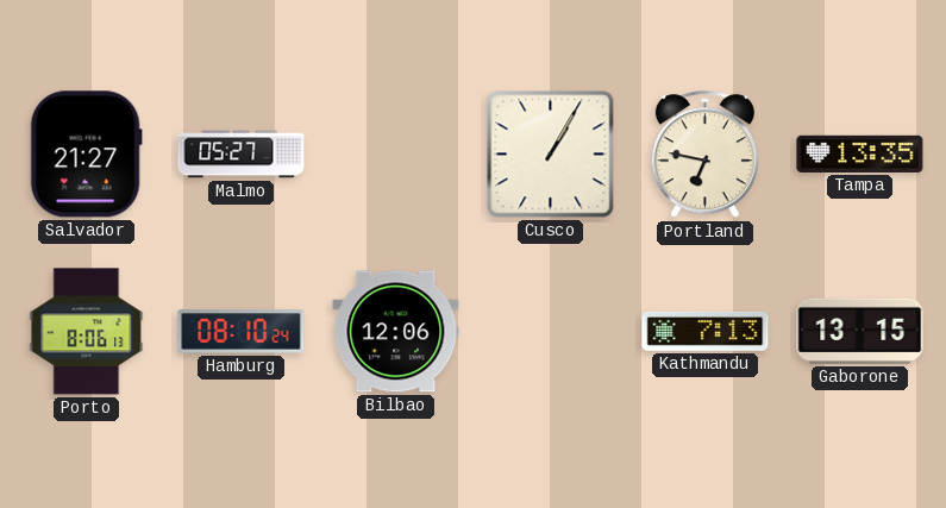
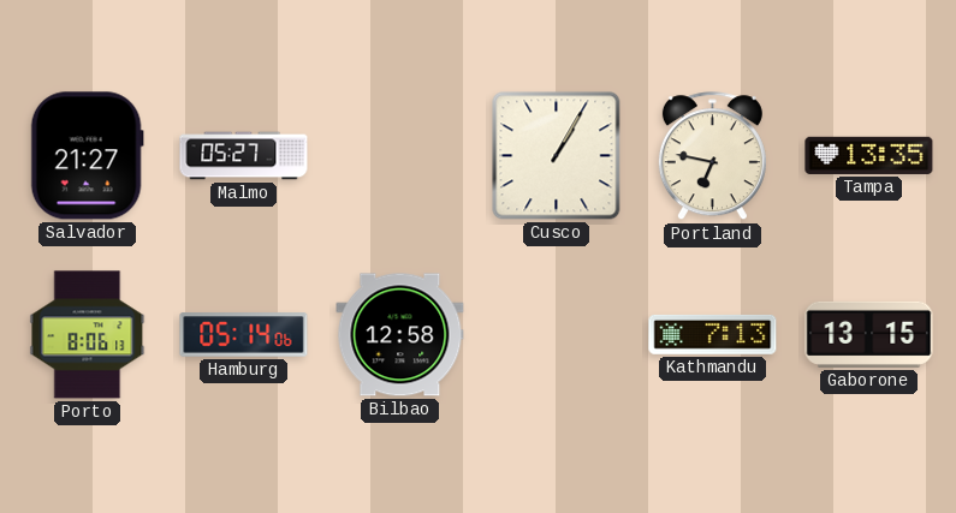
Hamburg: 08:10 -> 05:14 (244, 335)
Bilbao: 12:06 -> 12:58 (400, 335)
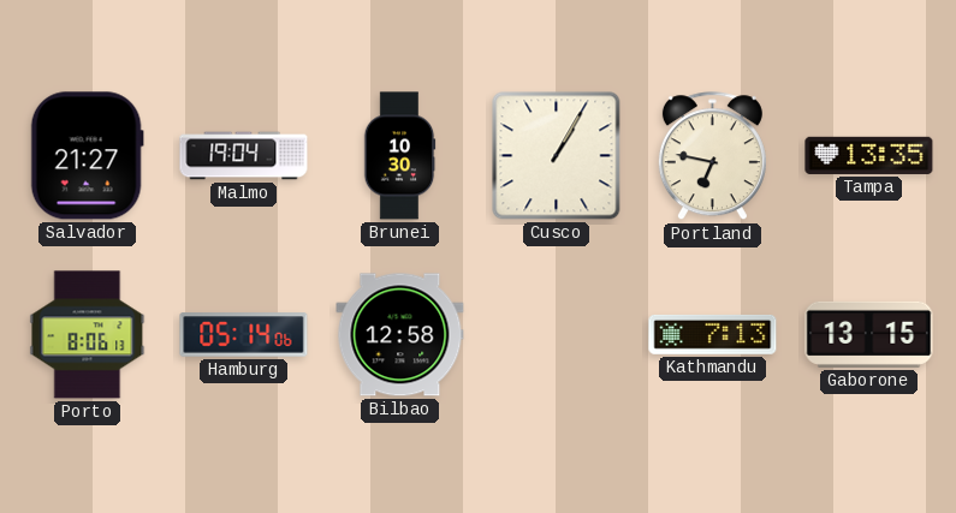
Malmo: 05:27 -> 19:04 (244, 156)
Brunei: none -> 10:30 (399, 156)
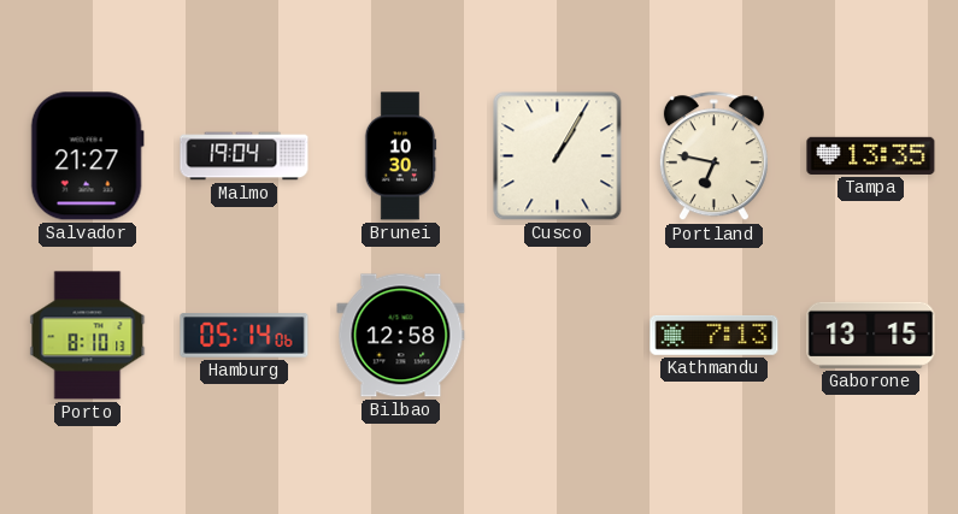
Porto: 8:06 -> 8:10 (88, 336)
